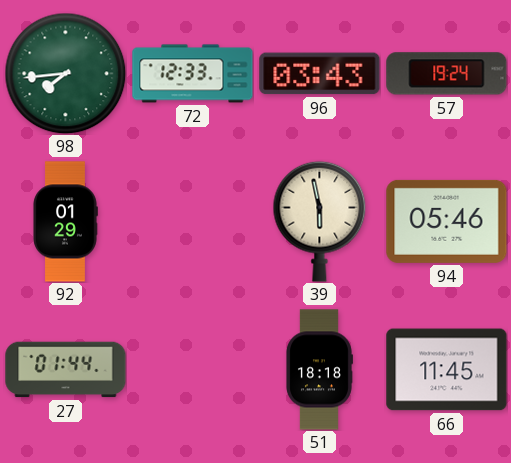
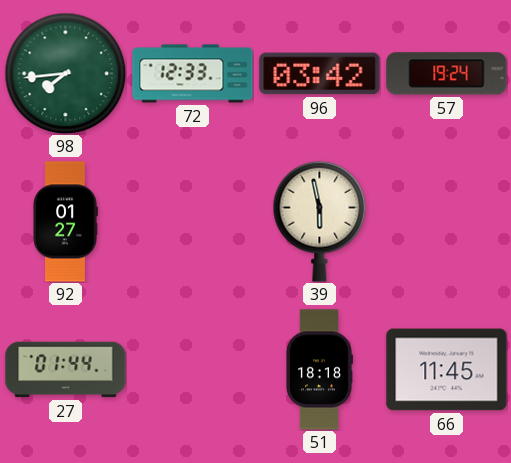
96: 03:43 -> 03:42 (320, 74)
92: 01:29 -> 01:27 (65, 222)
94: 05:46 -> none (447, 221)
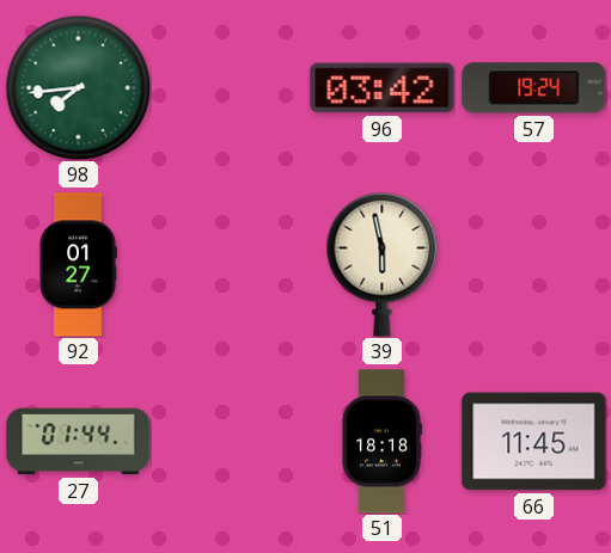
72: 12:33 -> none (193, 74)
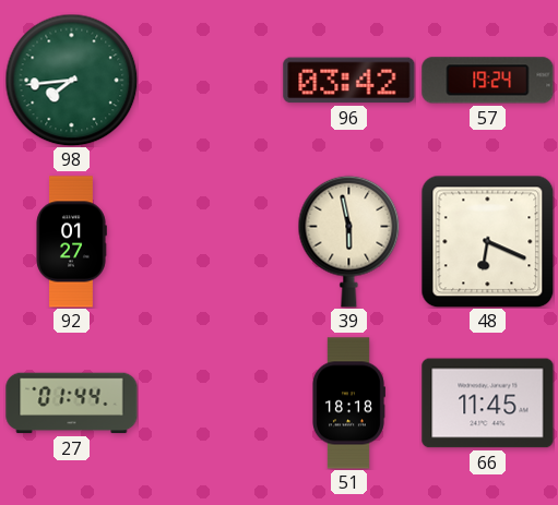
48: none -> 6:19 (487, 241)
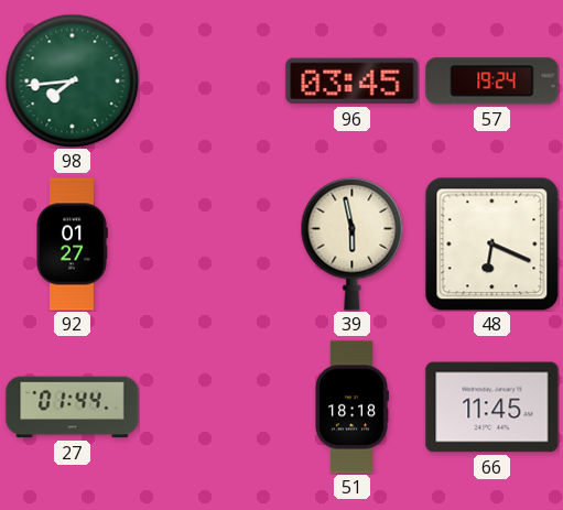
96: 03:42 -> 03:45 (353, 82)
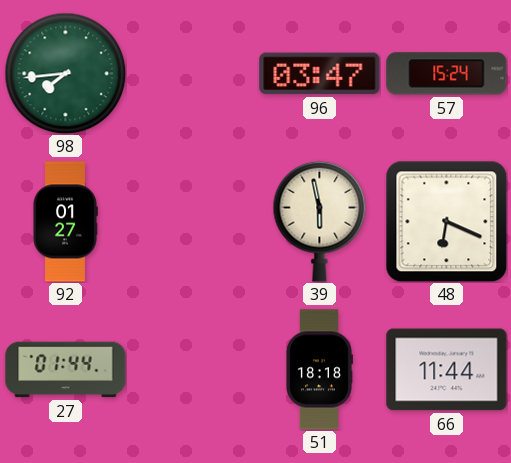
96: 03:45 -> 03:47 (320, 74)
57: 19:24 -> 15:24 (447, 74)
66: 11:45 -> 11:44 (447, 370)
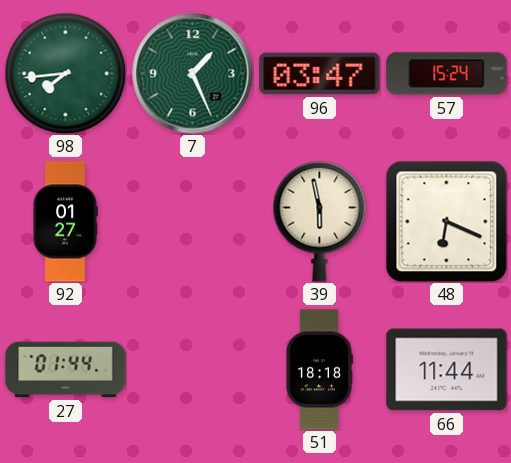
7: none -> 1:26 (193, 74)
